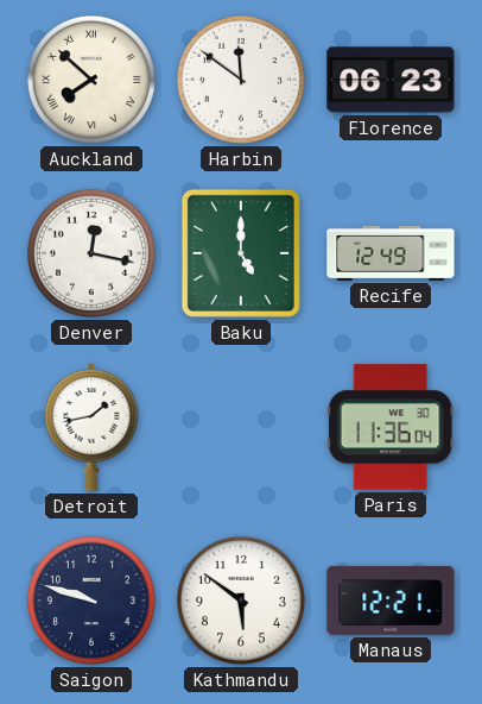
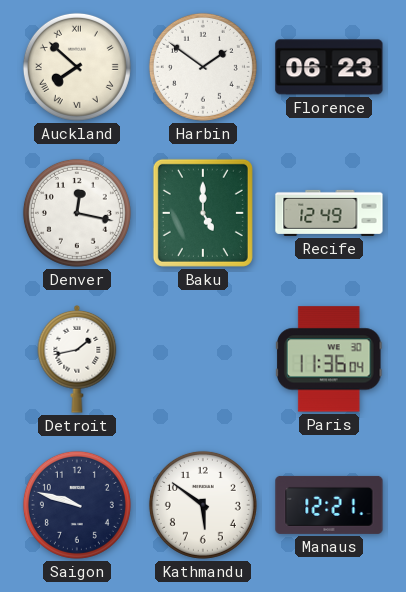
Harbin: 11:51 -> 1:51 (203, 67)
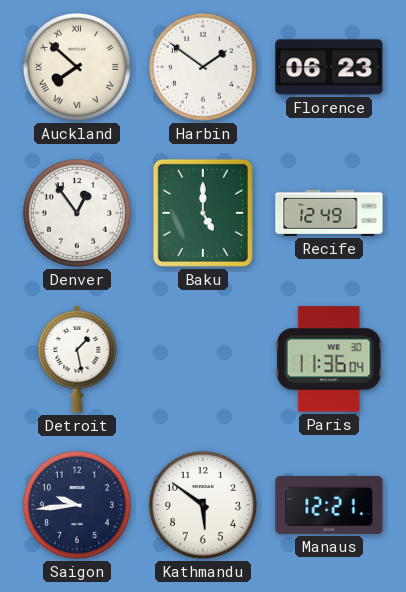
Denver: 12:17 -> 12:54 (77, 213)
Detroit: 1:43 -> 1:28 (77, 359)
Saigon: 9:48 -> 9:44 (77, 505)
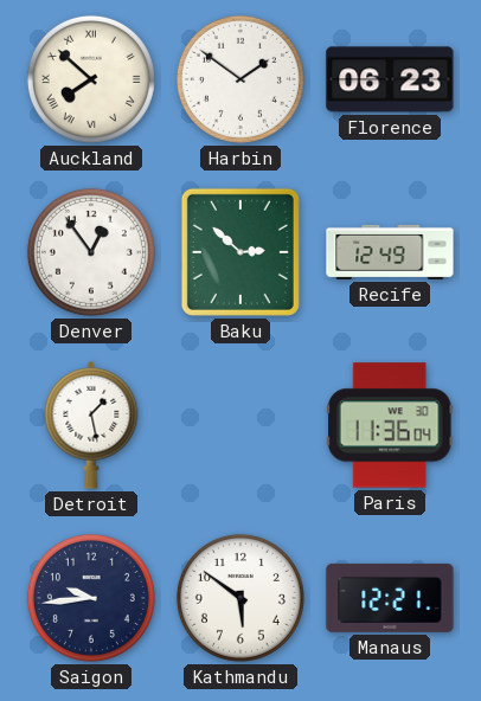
Baku: 5:00 -> 2:52 (240, 252)
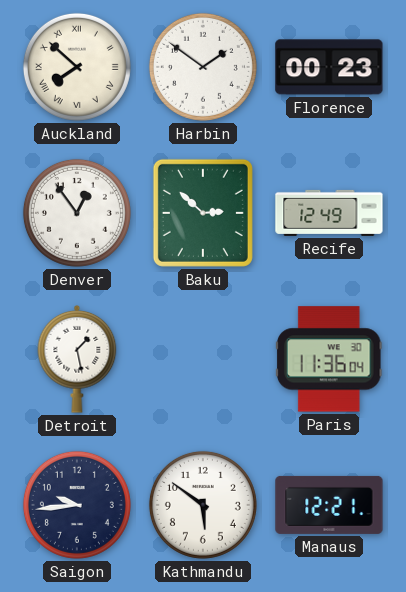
Florence: 06:23 -> 00:23 (329, 67)
